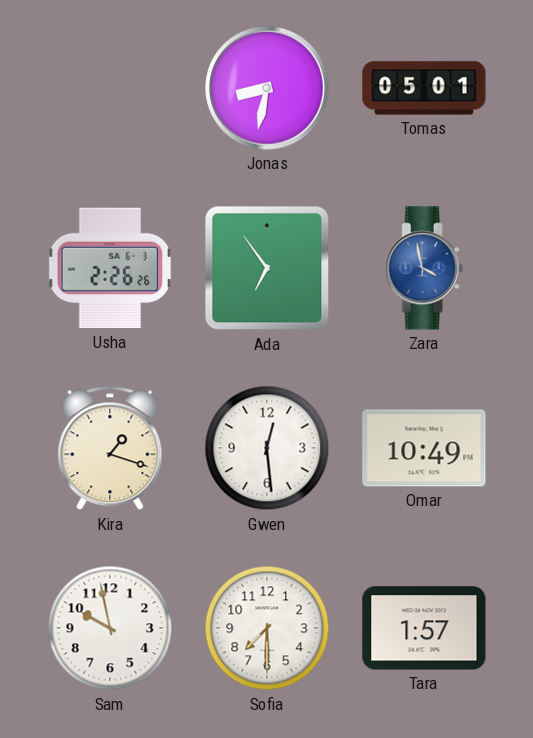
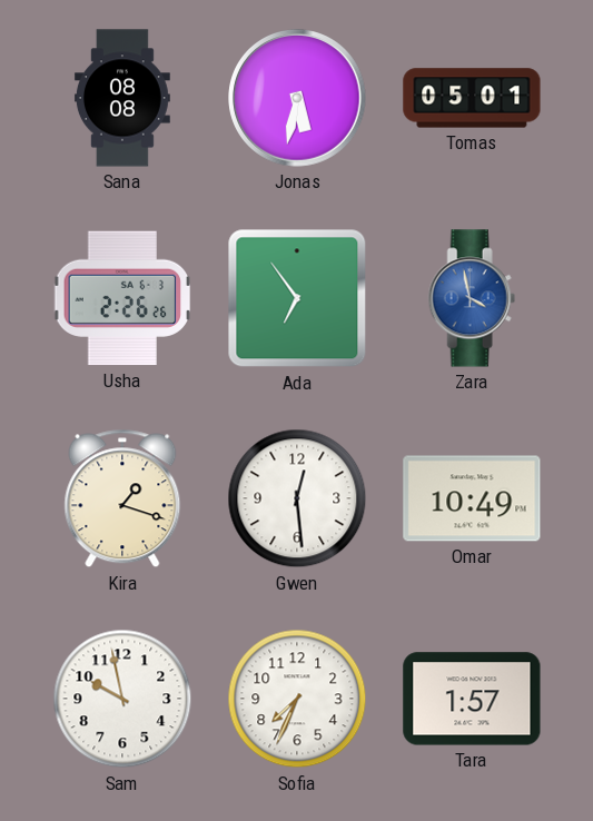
Sana: none -> 08:08 (122, 98)
Jonas: 8:32 -> 5:32 (297, 98)
Sofia: 7:30 -> 7:34 (297, 699)
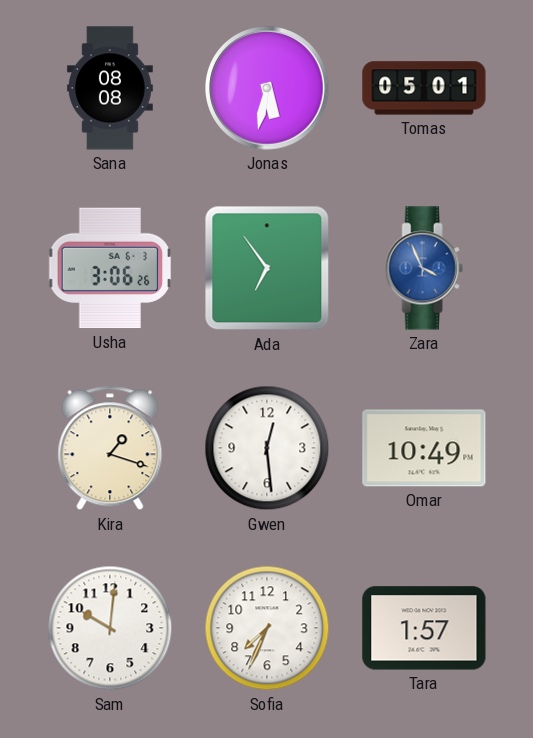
Usha: 2:26 -> 3:06 (110, 268)
Zara: 3:58 -> 3:56 (424, 268)
Sam: 9:58 -> 10:01 (110, 628)
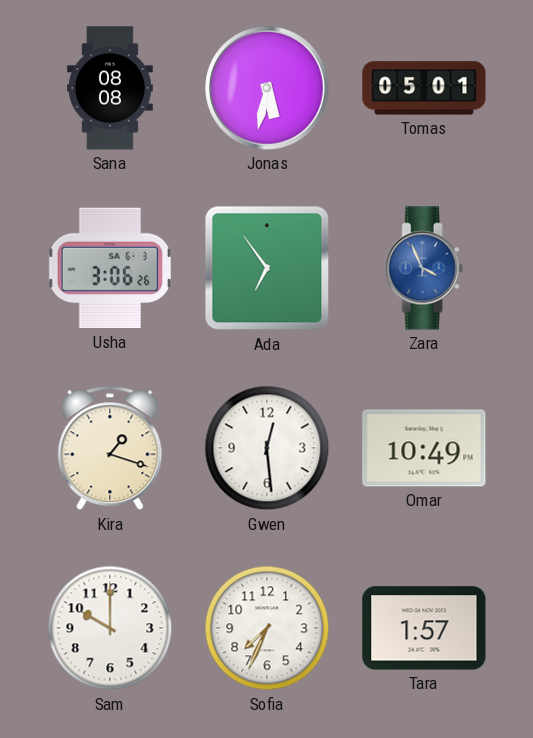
Sam: 10:01 -> 10:00 (110, 628)
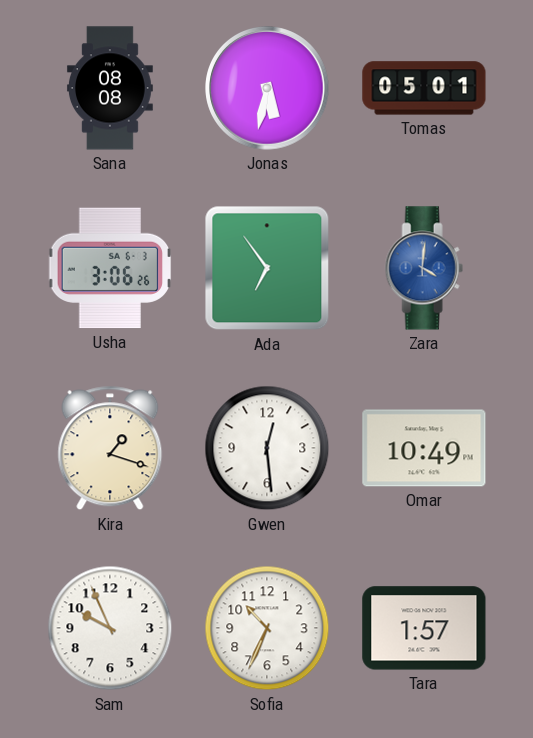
Zara: 3:56 -> 4:01 (424, 268)
Sam: 10:00 -> 9:56 (110, 628)
Sofia: 7:34 -> 10:34 (267, 628)
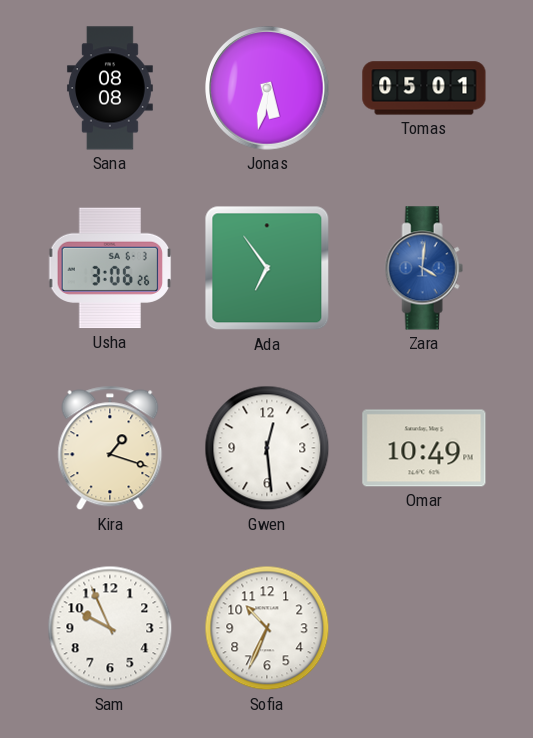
Tara: 1:57 -> none (424, 628)
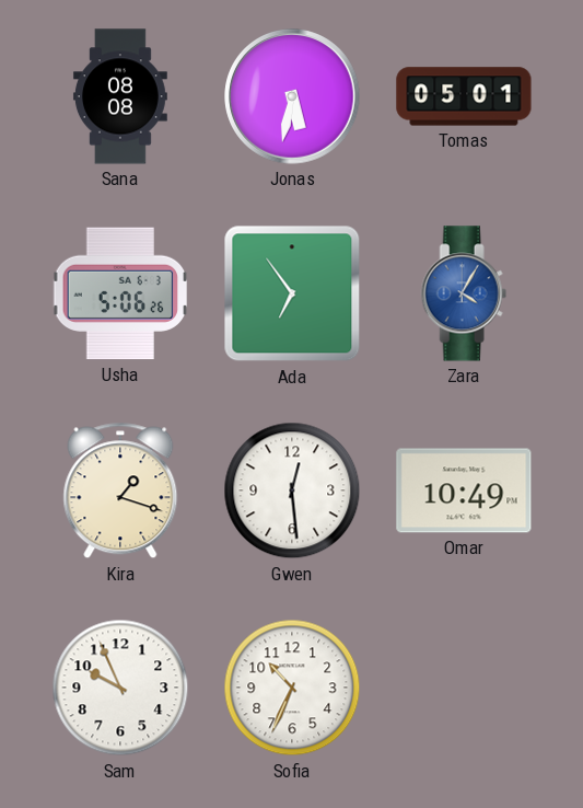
Usha: 3:06 -> 5:06 (120, 293)
Zara: 4:01 -> 4:05 (464, 293)
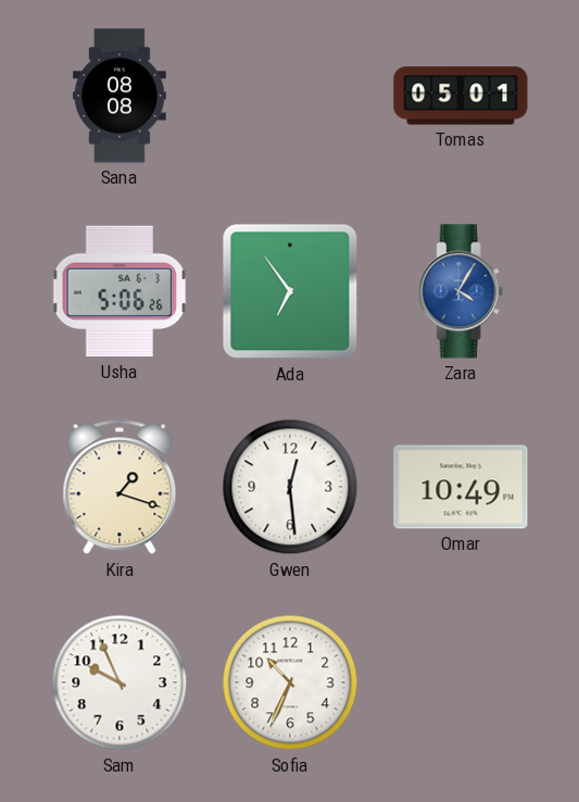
Jonas: 5:32 -> none (292, 96)
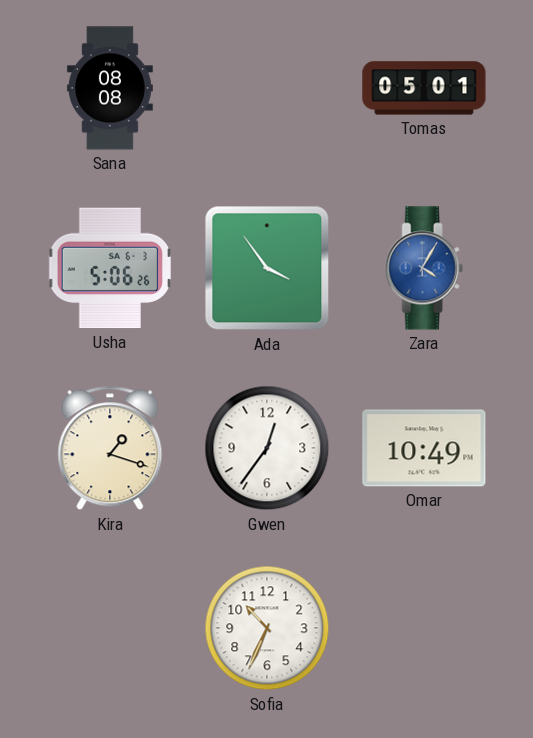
Ada: 6:54 -> 3:54 (267, 268)
Gwen: 12:29 -> 12:36 (267, 448)
Sam: 9:56 -> none (119, 682)
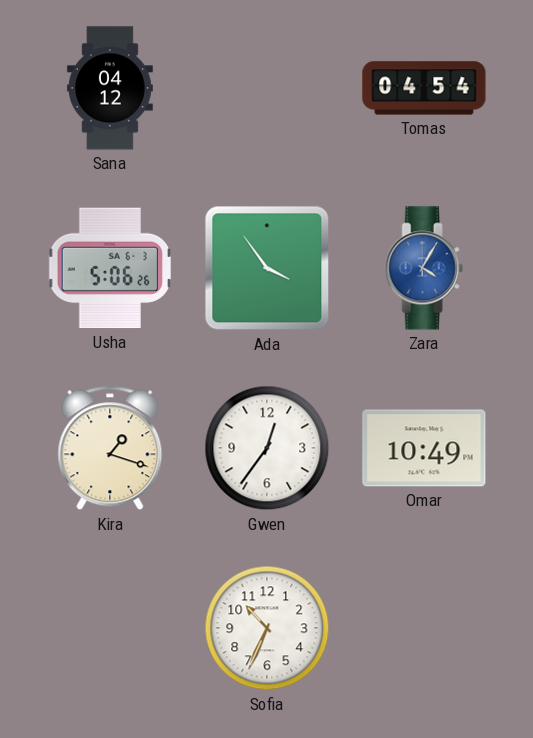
Sana: 08:08 -> 04:12 (110, 88)
Tomas: 05:01 -> 04:54 (424, 88)
